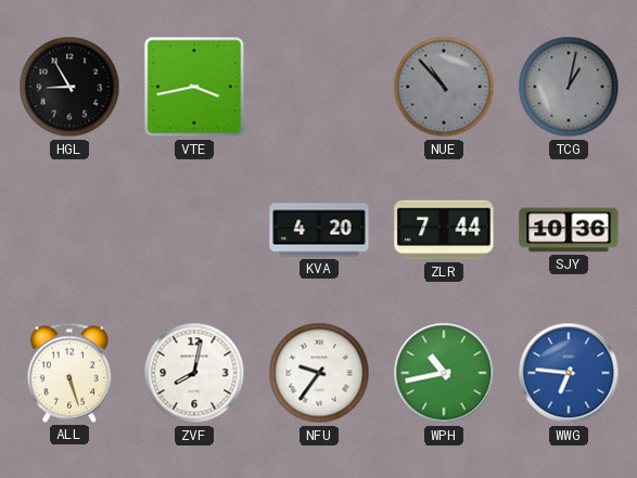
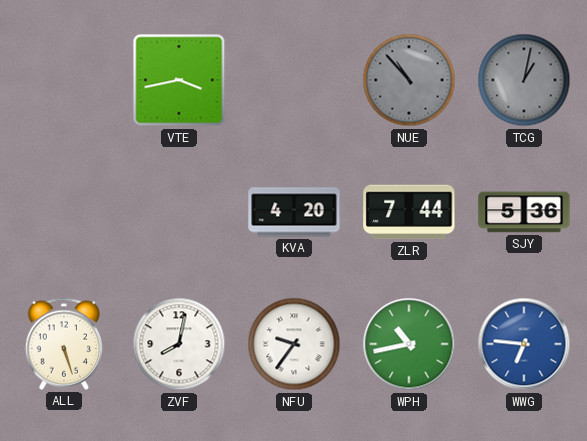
HGL: 8:55 -> none (69, 87)
SJY: 10:36 -> 5:36 (524, 212)
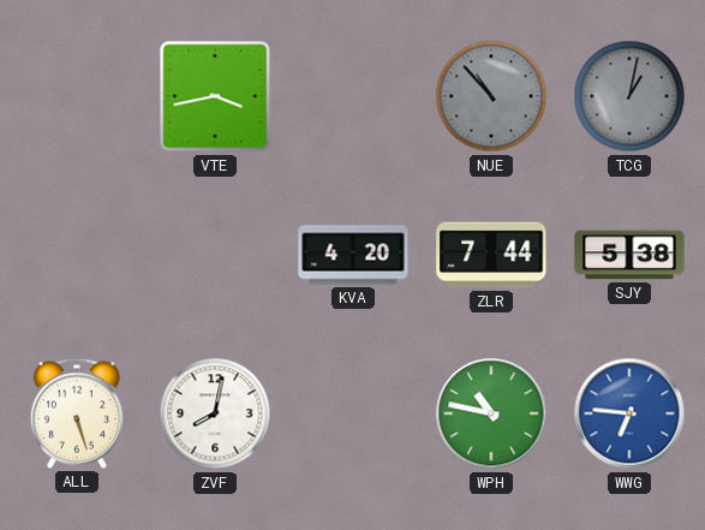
SJY: 5:36 -> 5:38 (629, 255)
NFU: 9:36 -> none (294, 344)
WPH: 10:43 -> 10:47 (491, 413)
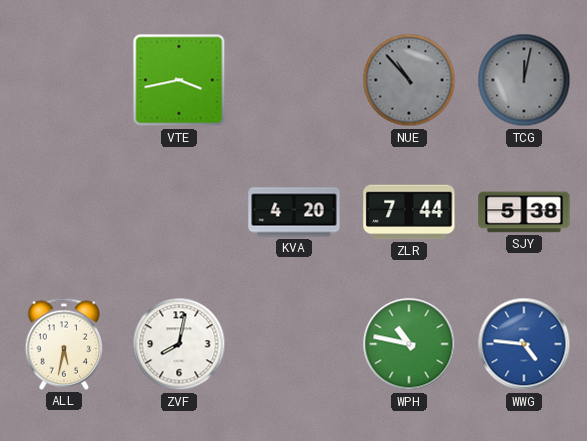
TCG: 1:02 -> 12:02 (524, 80)
ALL: 5:27 -> 5:32 (64, 344)
WWG: 6:46 -> 4:46 (524, 344)
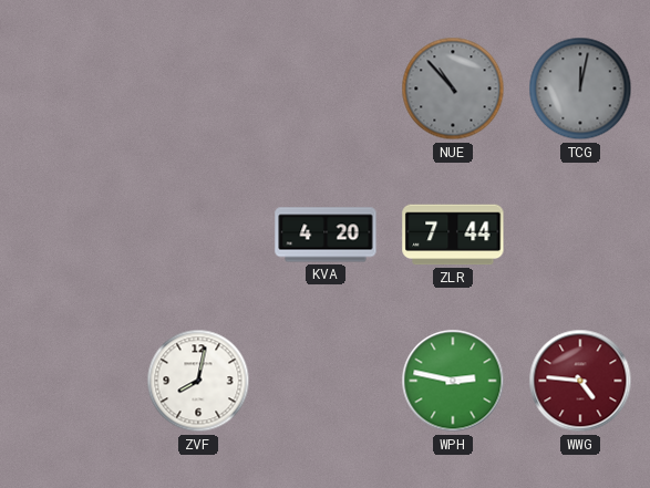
VTE: 3:43 -> none (179, 80)
SJY: 5:38 -> none (524, 212)
ALL: 5:32 -> none (64, 344)
WPH: 10:47 -> 2:47 (453, 381)
WWG dial: blue -> burgundy (580, 381)
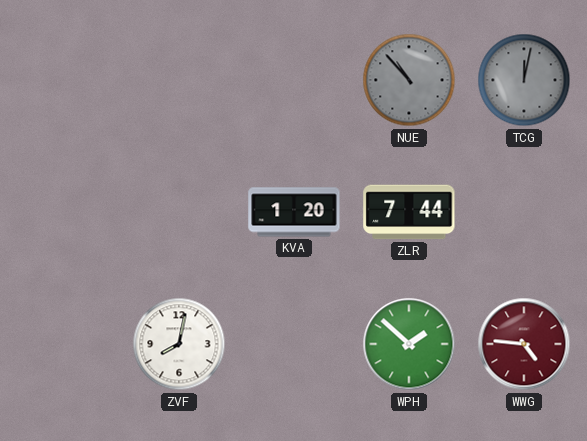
KVA: 4:20 -> 1:20 (294, 212)
WPH: 2:47 -> 1:52 (409, 344)
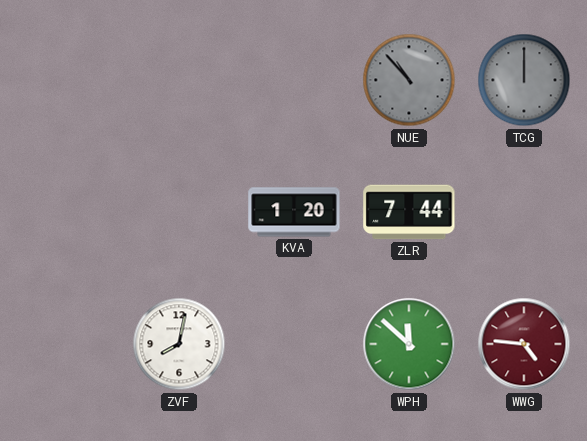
TCG: 12:02 -> 12:00 (524, 80)
WPH: 1:52 -> 11:52 (409, 344)
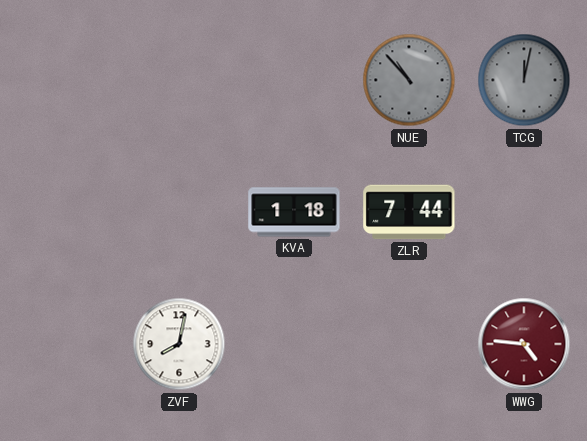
TCG: 12:00 -> 12:02 (524, 80)
KVA: 1:20 -> 1:18 (294, 212)
WPH: 11:52 -> none (409, 344)
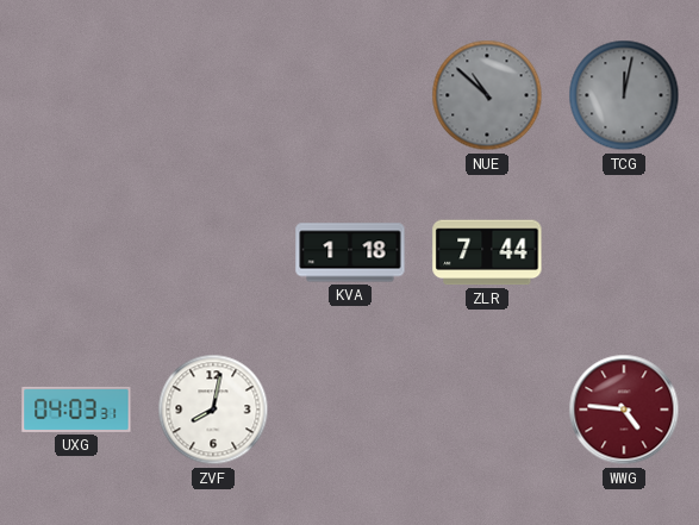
NUE: 10:53 -> 10:52 (487, 95)
UXG: none -> 04:03 (76, 410)
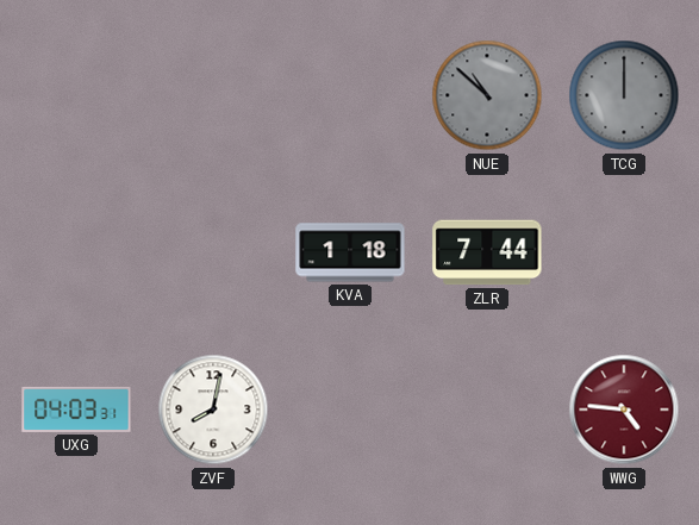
TCG: 12:02 -> 12:00 (624, 95)
